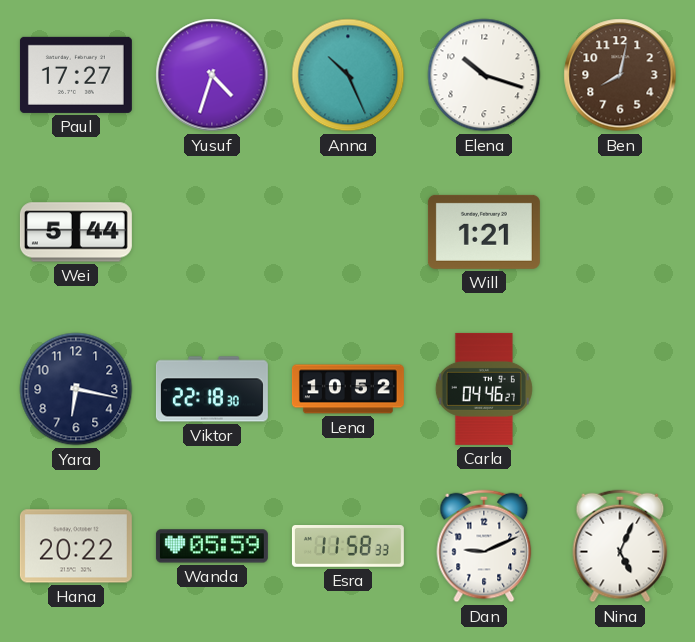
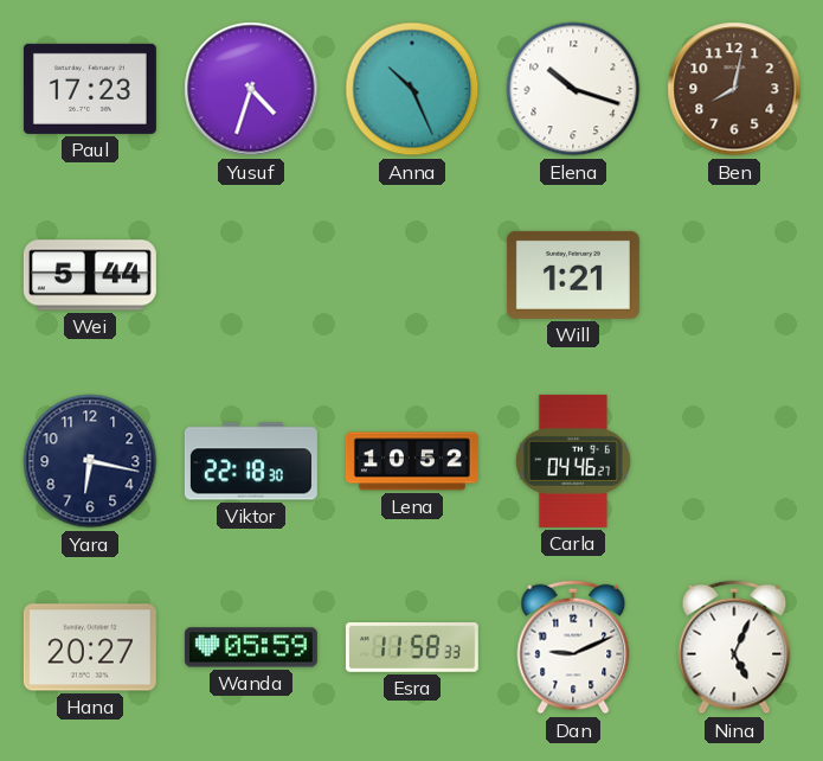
Paul: 17:27 -> 17:23 (90, 89)
Hana: 20:22 -> 20:27 (90, 647)
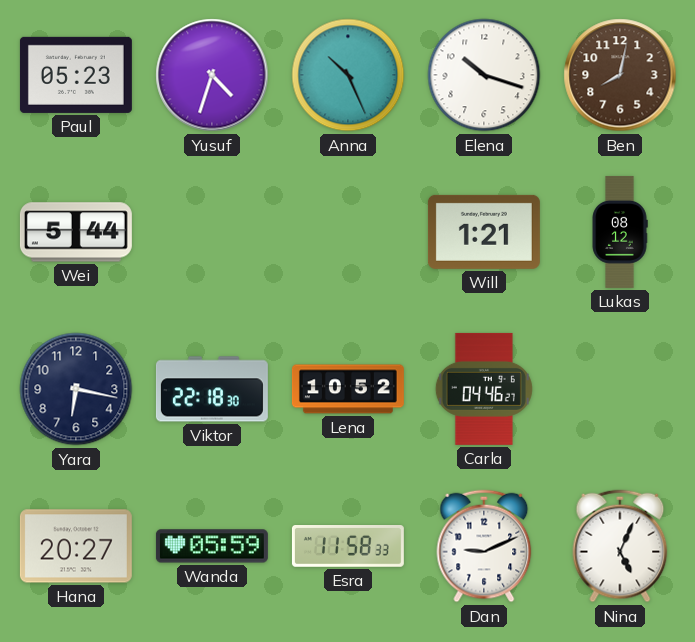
Paul: 17:23 -> 05:23 (76, 75)
Lukas: none -> 08:12 (620, 232)
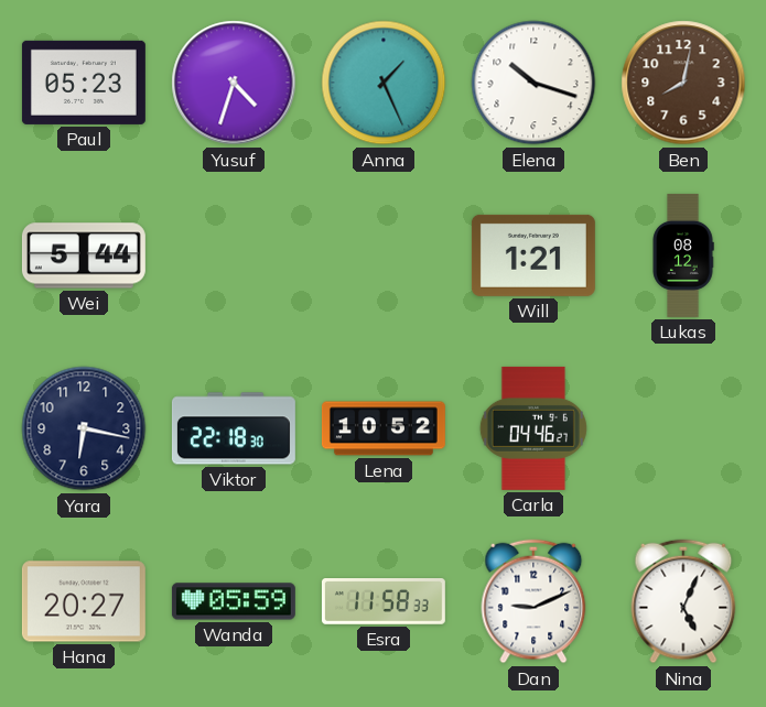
Anna: 10:26 -> 1:26 (384, 83)
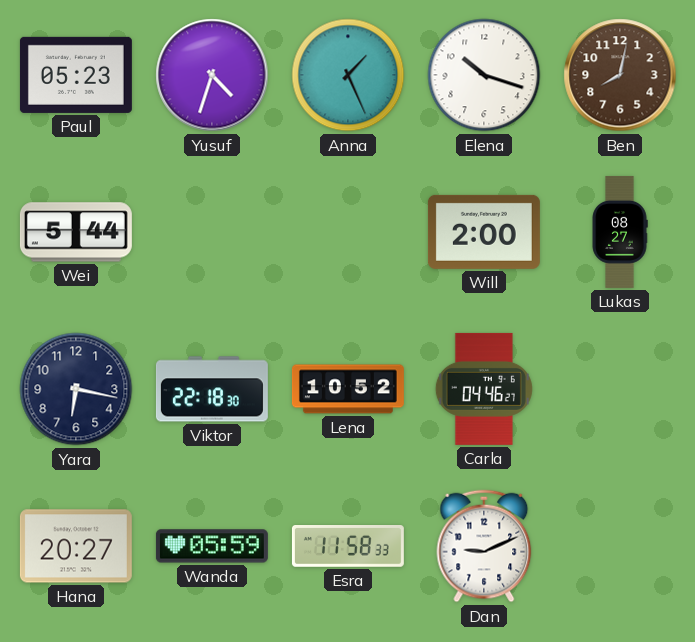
Will: 1:21 -> 2:00 (484, 232)
Lukas: 08:12 -> 08:27 (620, 232)
Nina: 5:04 -> none (683, 601)
